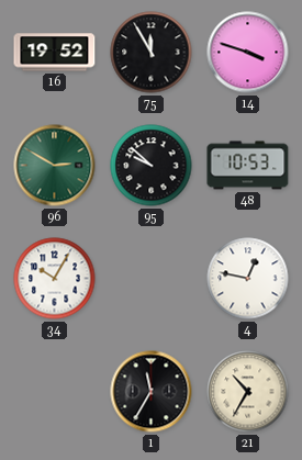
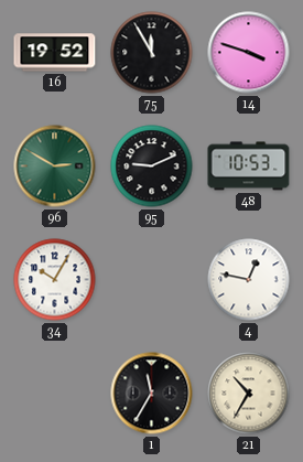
95: 9:52 -> 9:11 (152, 166)
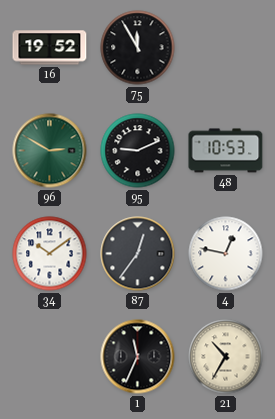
14: 3:48 -> none (249, 53)
34: 10:05 -> 10:09 (50, 254)
87: none -> 12:36 (138, 254)
1: 11:35 -> 11:34 (138, 357)
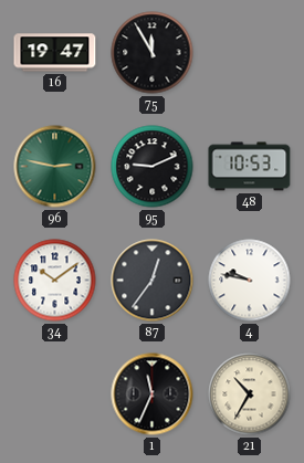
16: 19:52 -> 19:47 (55, 53)
96: 2:50 -> 2:47 (55, 167)
4: 12:47 -> 9:47 (250, 281)
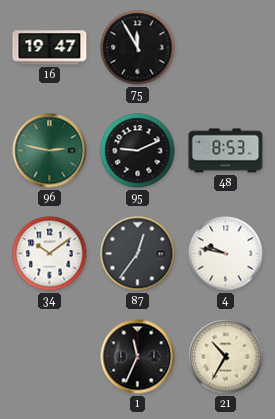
48: 10:53 -> 8:53 (226, 151)
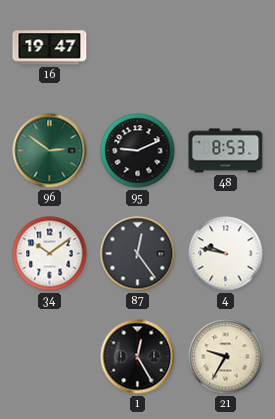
75: 11:55 -> none (138, 48)
96: 2:47 -> 2:51 (50, 151)
87: 12:36 -> 12:24 (138, 254)
1: 11:34 -> 12:25 (138, 357)
21: 10:35 -> 9:35 (226, 357)
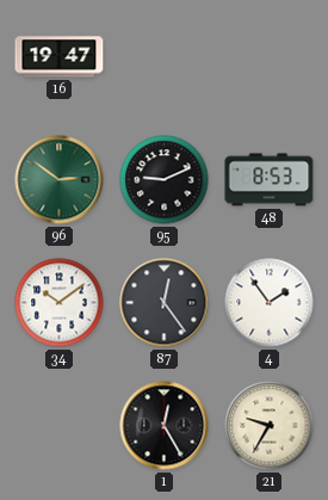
4: 9:47 -> 1:54 (270, 303)
